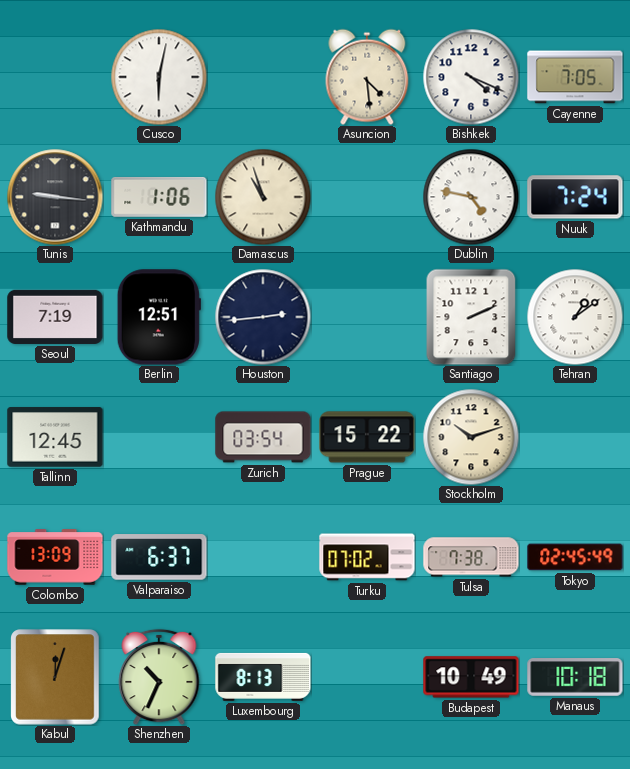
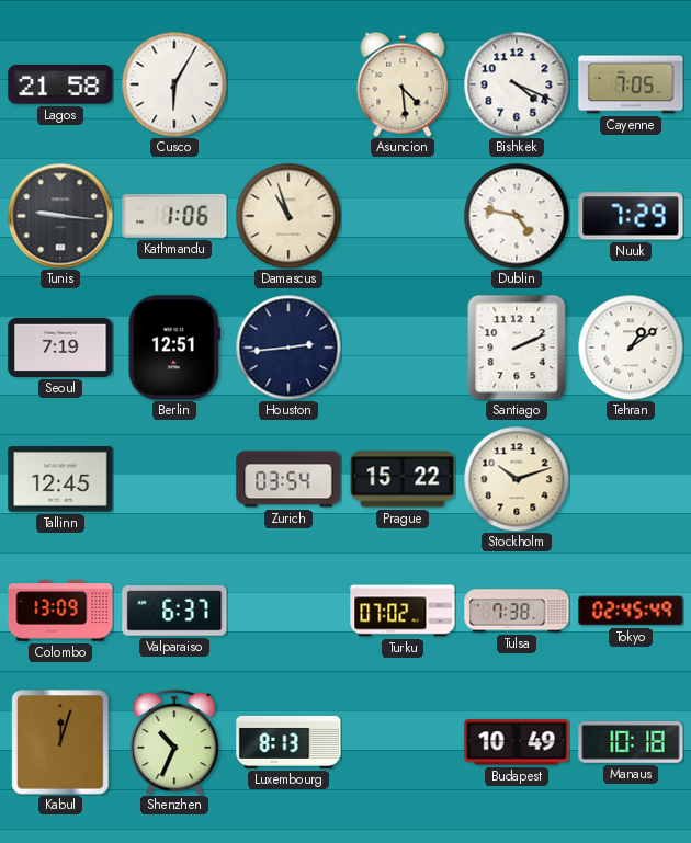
Lagos: none -> 21:58 (60, 84)
Cusco: 6:02 -> 6:05 (174, 84)
Nuuk: 7:24 -> 7:29 (631, 216)
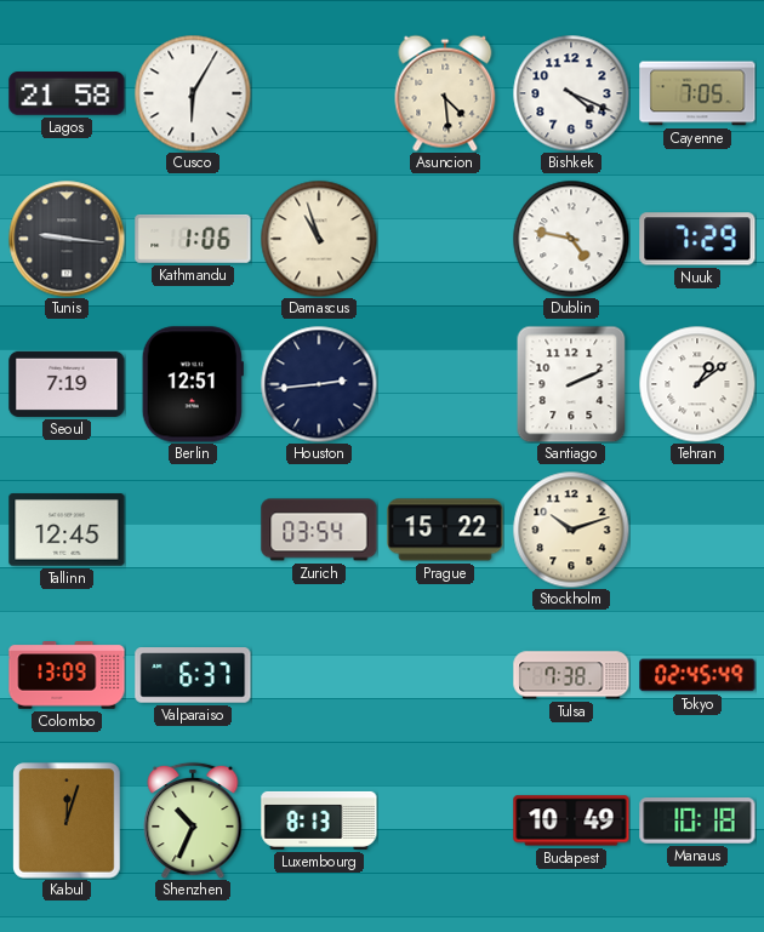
Turku: 07:02 -> none (403, 611)
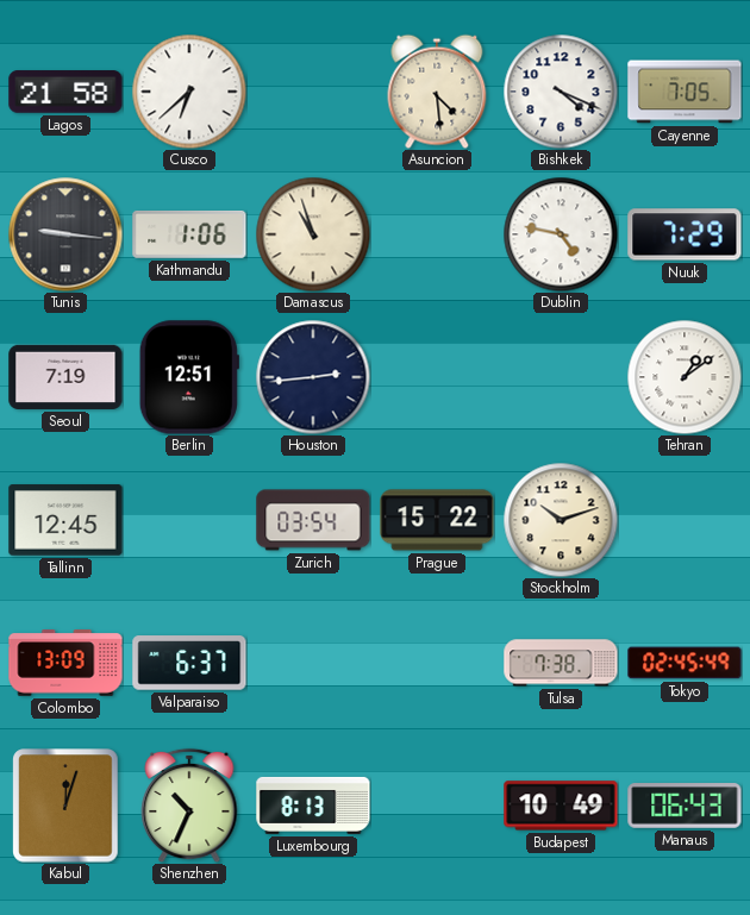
Cusco: 6:05 -> 6:38 (189, 92)
Santiago: 2:11 -> none (571, 384)
Manaus: 10:18 -> 06:43 (685, 806)
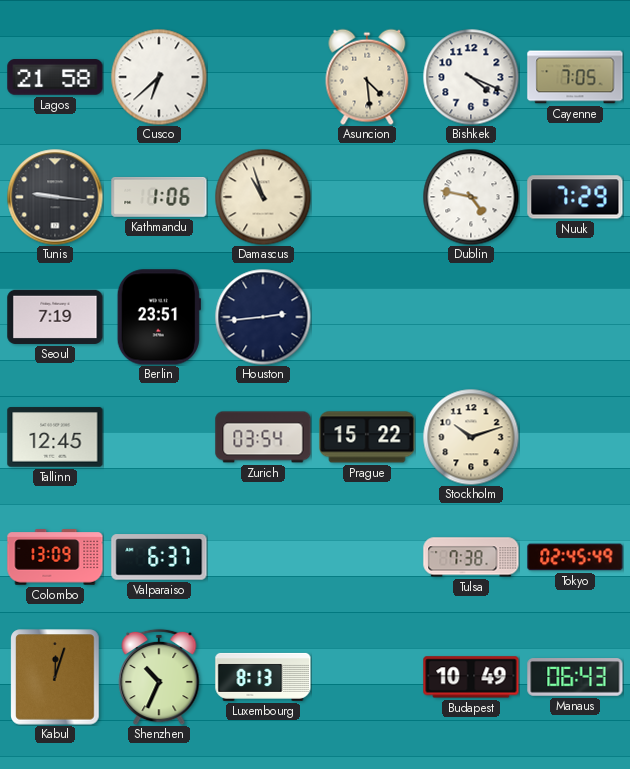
Berlin: 12:51 -> 23:51 (159, 317)
Tehran: 1:09 -> none (685, 377)
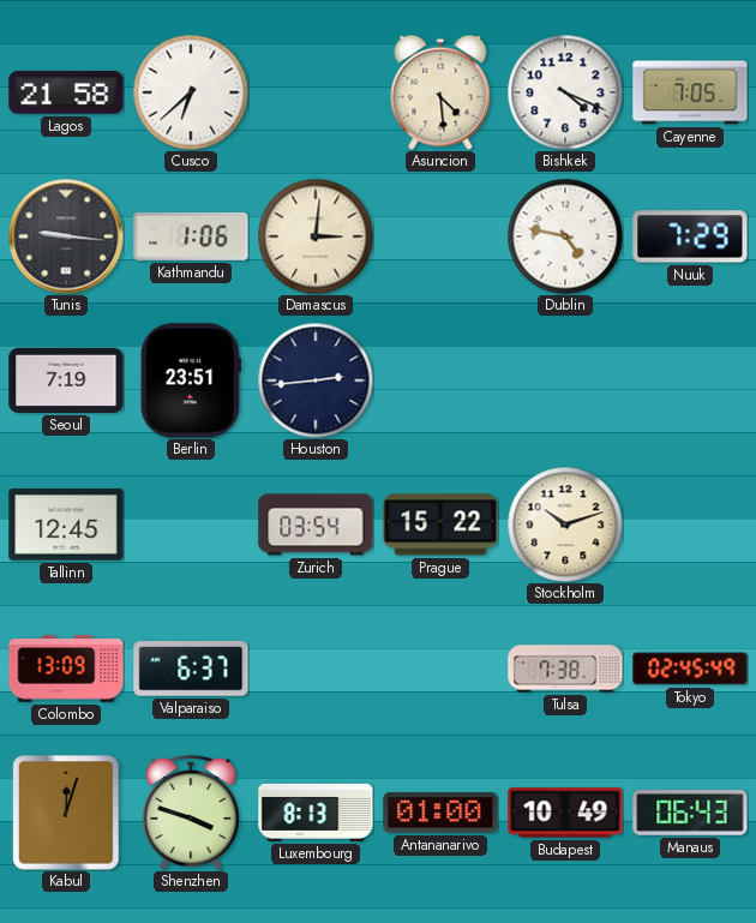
Damascus: 10:57 -> 3:01 (316, 236)
Shenzhen: 10:34 -> 3:48 (191, 813)
Antananarivo: none -> 01:00 (440, 813)
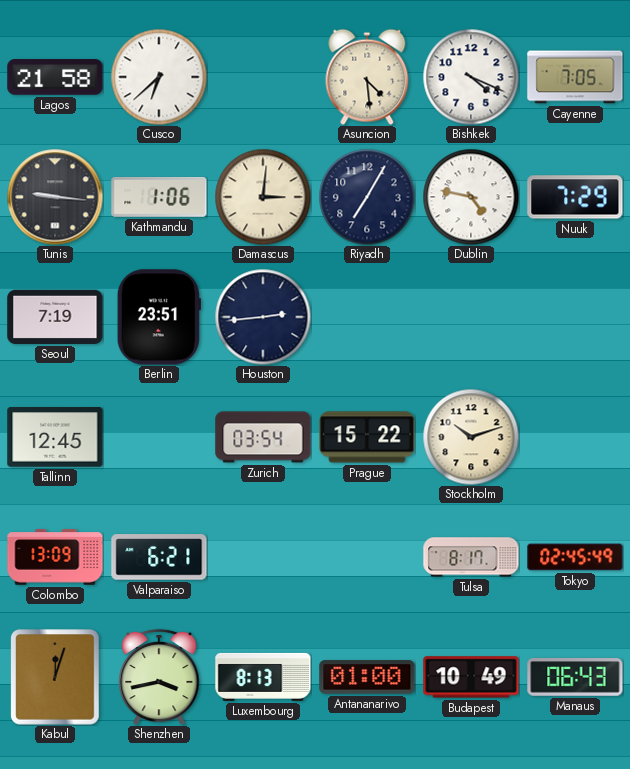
Riyadh: none -> 7:05 (367, 197)
Valparaiso: 6:37 -> 6:21 (159, 557)
Tulsa: 7:38 -> 8:17 (471, 557)
Shenzhen: 3:48 -> 3:43 (159, 677)
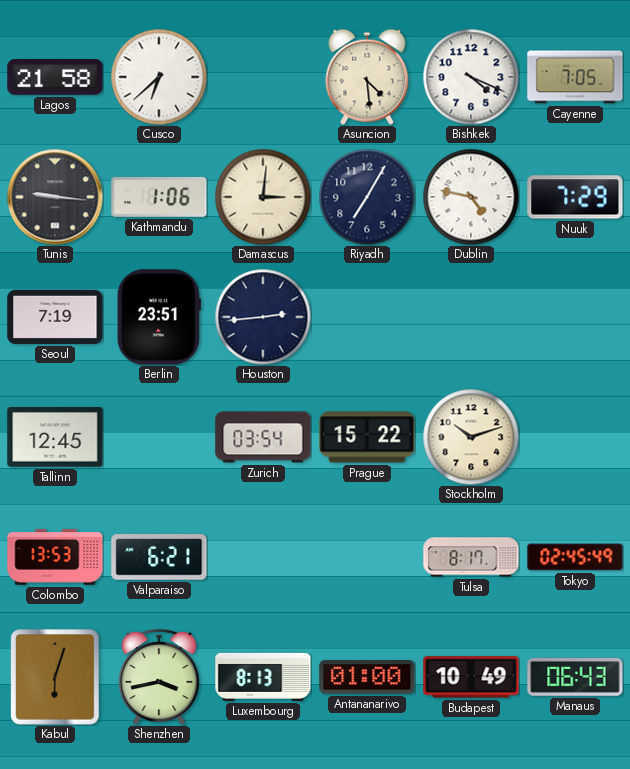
Colombo: 13:09 -> 13:53 (55, 557)
Kabul: 12:03 -> 6:03 (55, 677)
